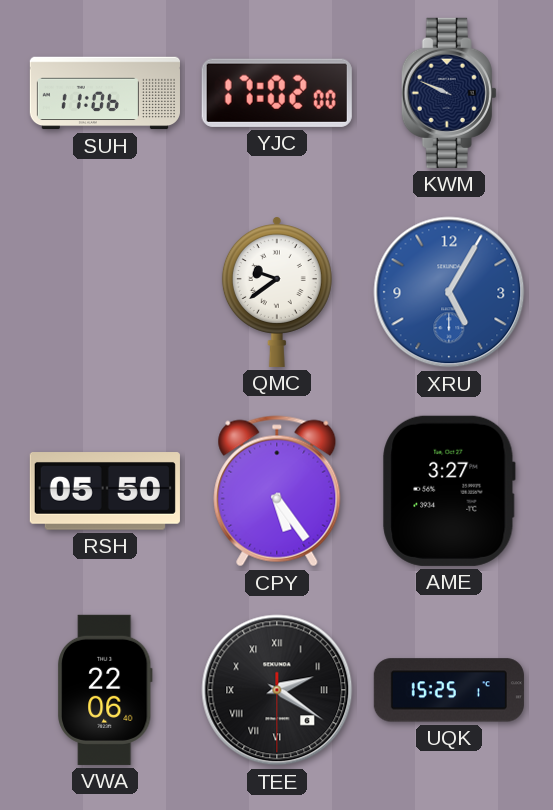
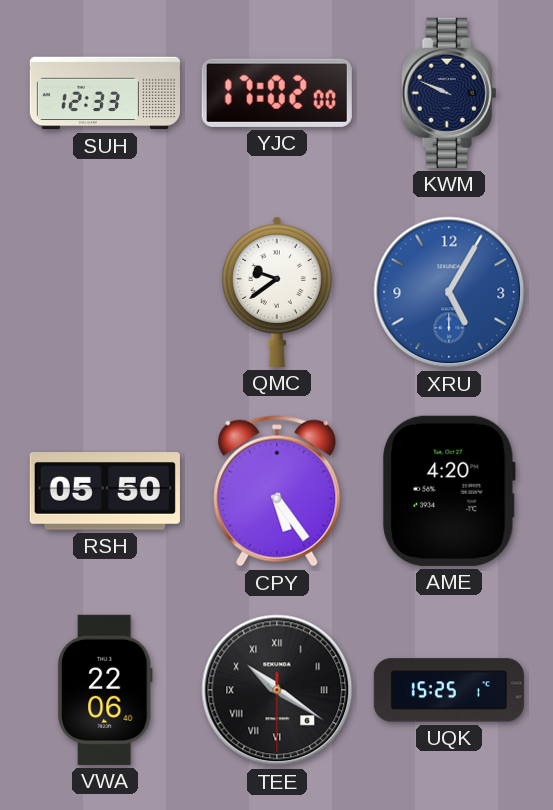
SUH: 11:06 -> 12:33 (105, 93)
AME: 3:27 -> 4:20 (449, 491)
TEE: 2:20 -> 10:20 (277, 690)
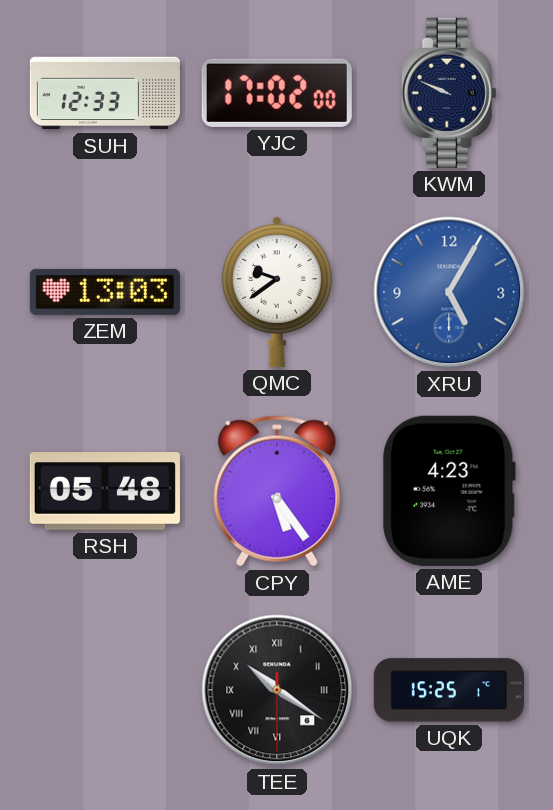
ZEM: none -> 13:03 (105, 292)
RSH: 05:50 -> 05:48 (105, 491)
AME: 4:20 -> 4:23 (449, 491)
VWA: 22:06 -> none (105, 690)
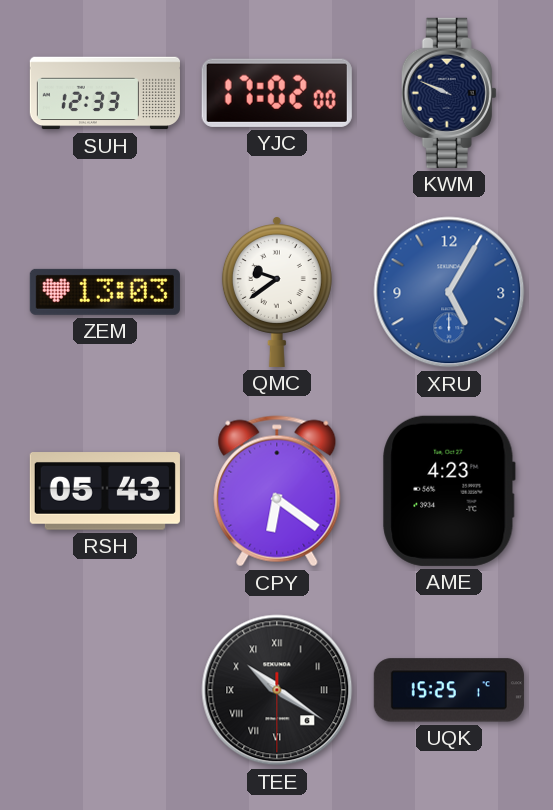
RSH: 05:48 -> 05:43 (105, 491)
CPY: 5:24 -> 6:21 (277, 491)
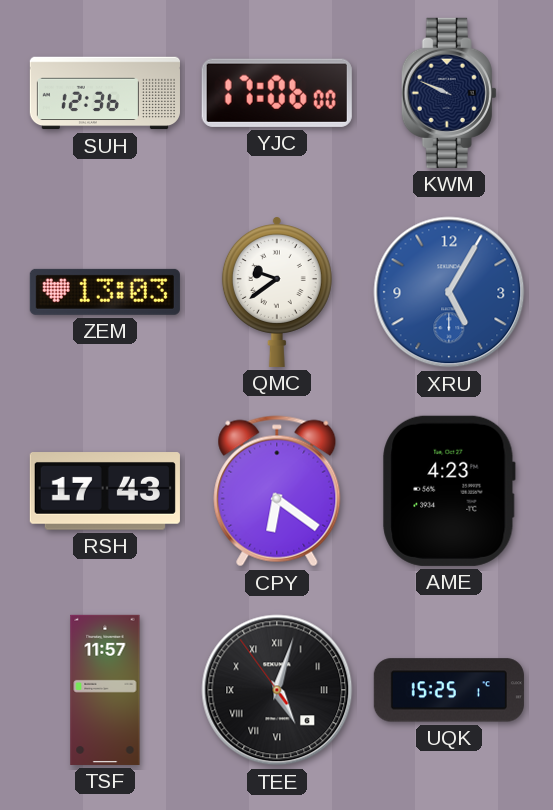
SUH: 12:33 -> 12:36 (105, 93)
YJC: 17:02 -> 17:06 (277, 93)
RSH: 05:43 -> 17:43 (105, 491)
TSF: none -> 11:57 (105, 690)
TEE: 10:20 -> 5:02 (277, 690)
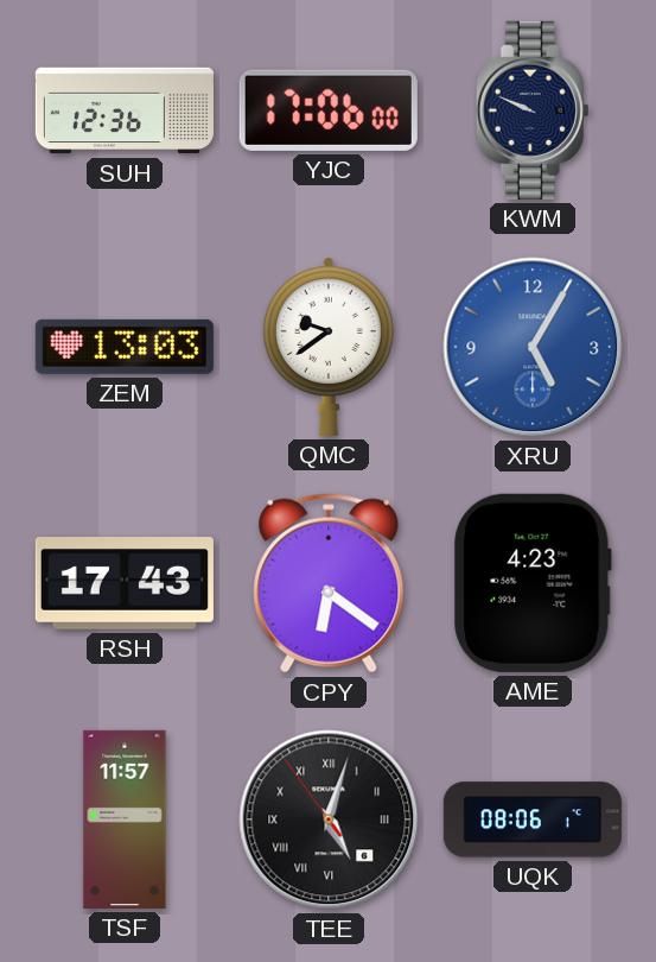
UQK: 15:25 -> 08:06 (533, 819)
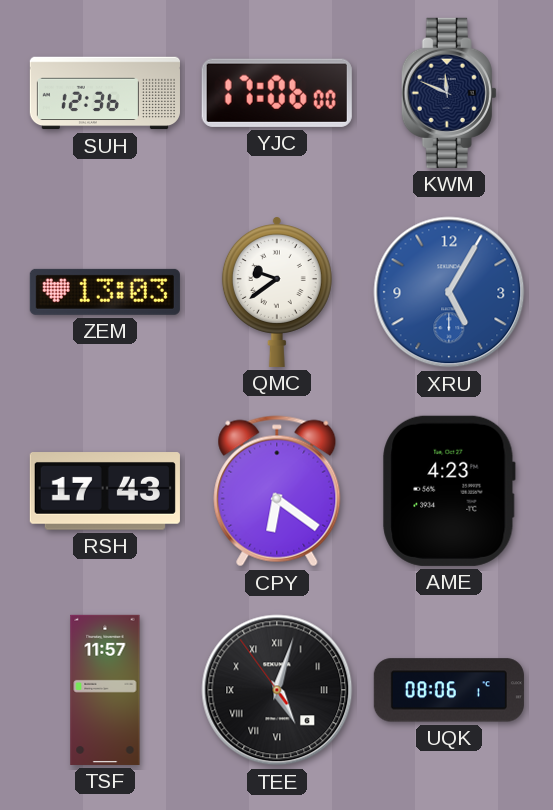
KWM: 9:49 -> 11:49 (449, 93)
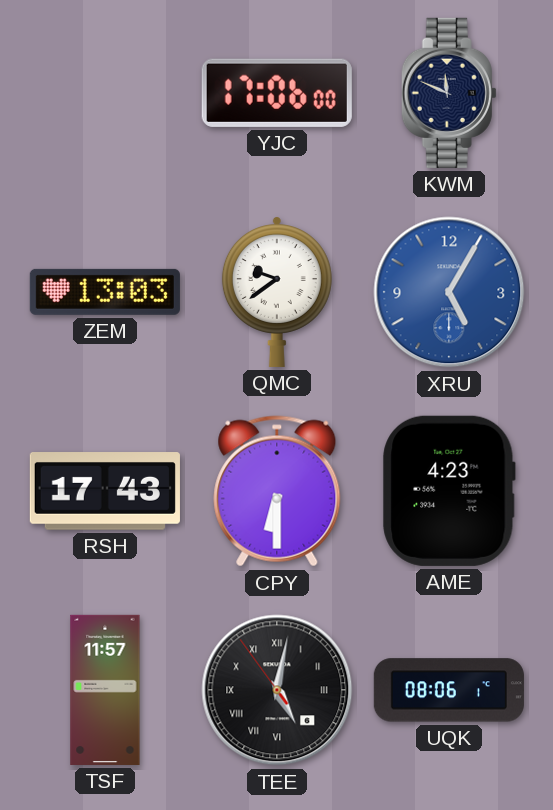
SUH: 12:36 -> none (105, 93)
CPY: 6:21 -> 6:30 (277, 491)
TEE: 5:02 -> 5:01 (277, 690)
